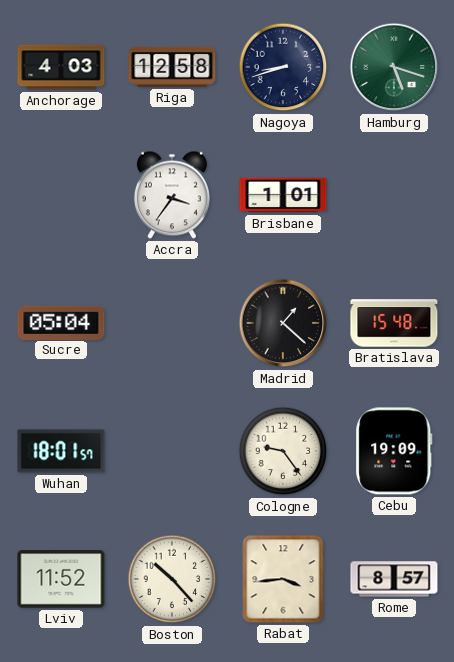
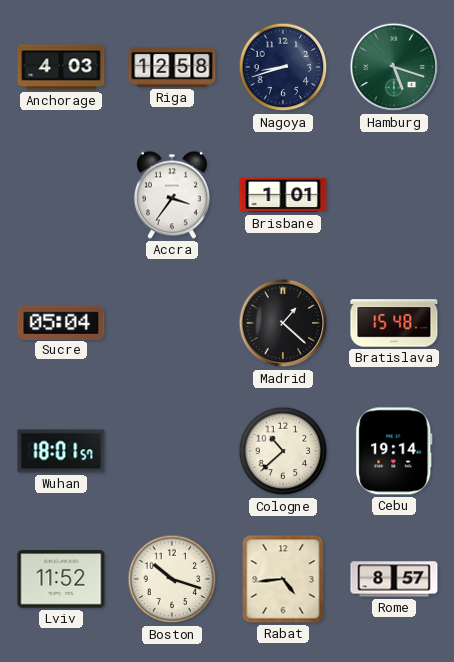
Cologne: 9:24 -> 10:38 (283, 451)
Cebu: 19:09 -> 19:14 (394, 451)
Boston: 10:23 -> 10:18 (172, 579)
Rabat: 3:44 -> 4:44 (283, 579)
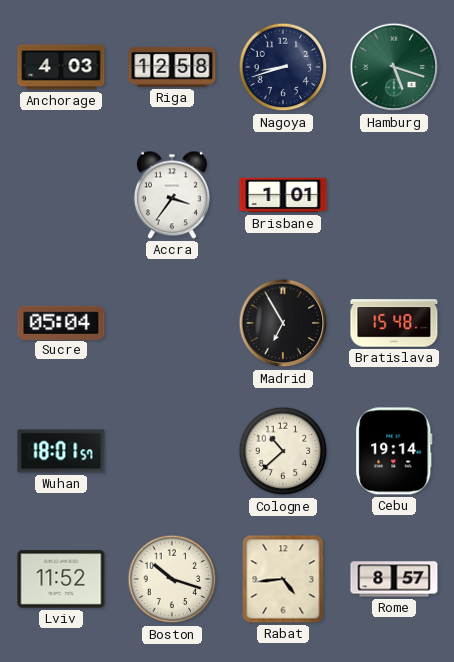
Madrid: 1:22 -> 6:55 (283, 323)
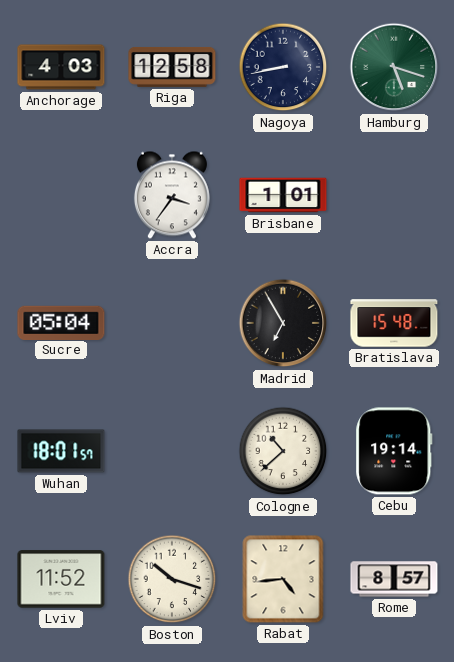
Nagoya: 8:42 -> 8:43 (283, 67)
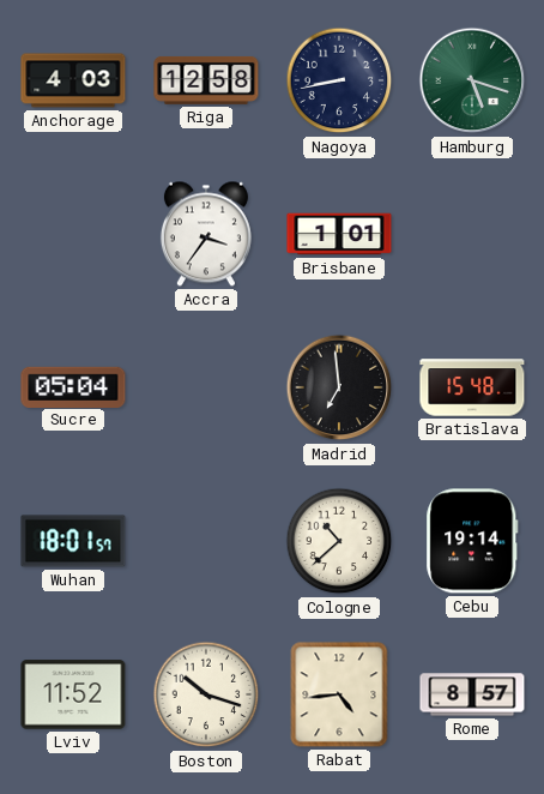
Madrid: 6:55 -> 6:59 (339, 387)
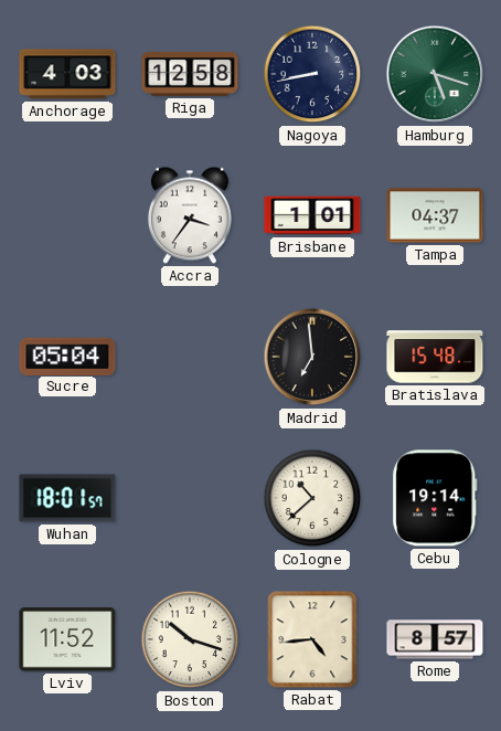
Tampa: none -> 04:37 (435, 215)
